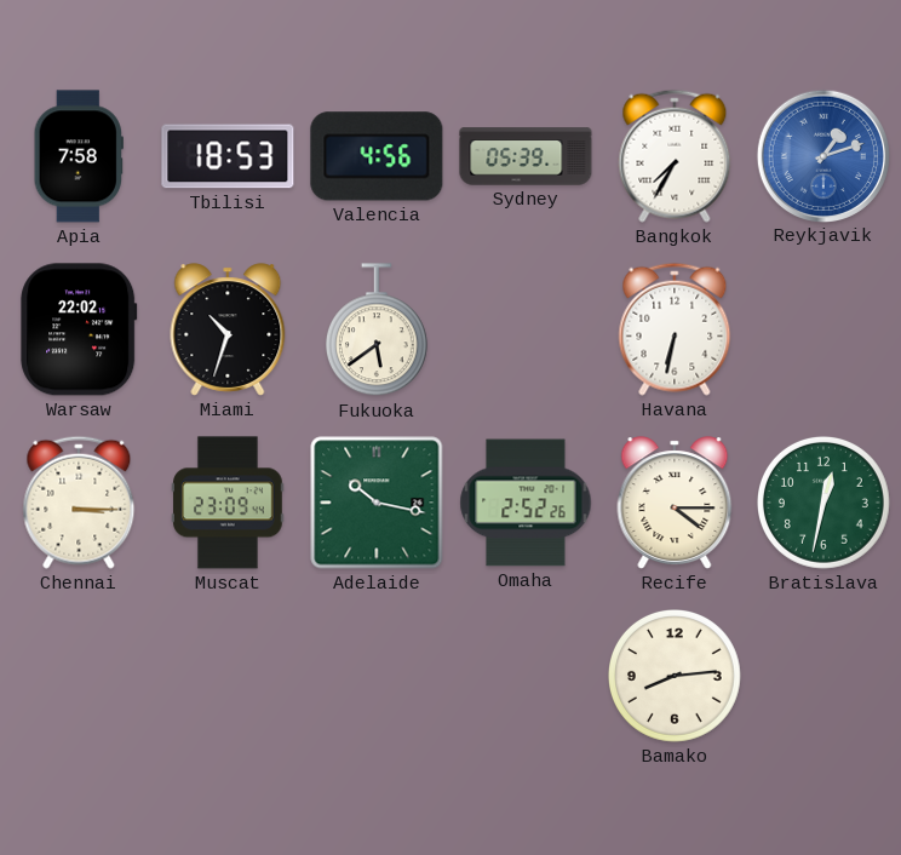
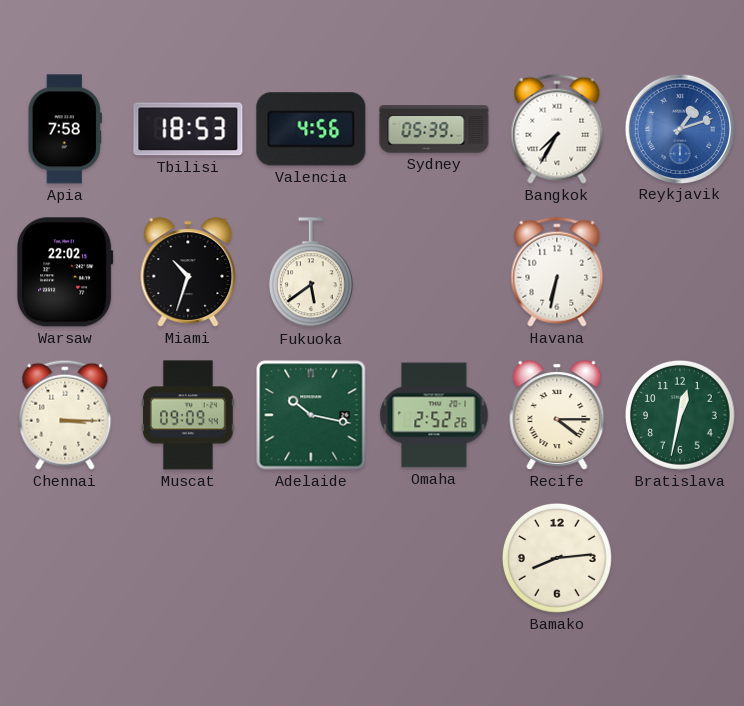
Muscat: 23:09 -> 09:09 (189, 415)
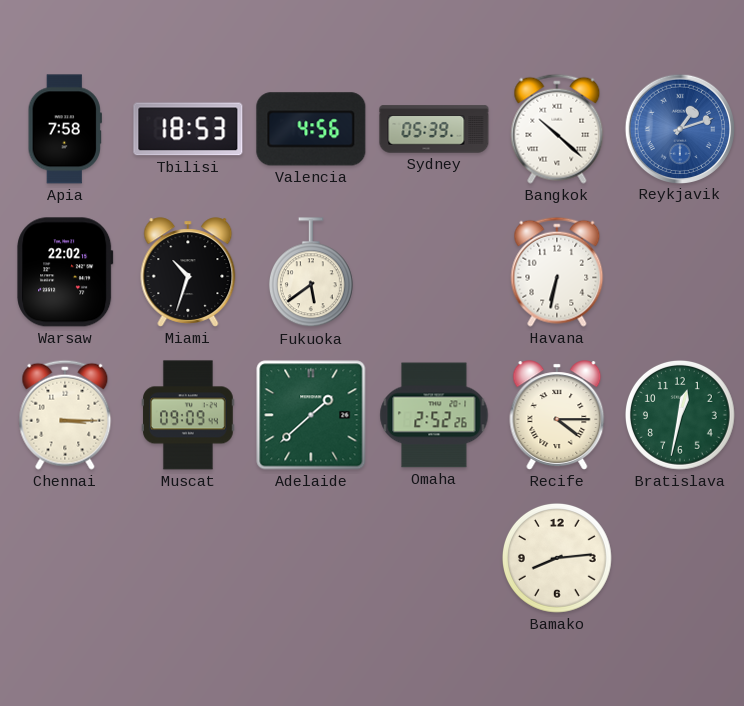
Bangkok: 7:35 -> 10:22 (557, 129)
Adelaide: 10:17 -> 1:38 (311, 415)
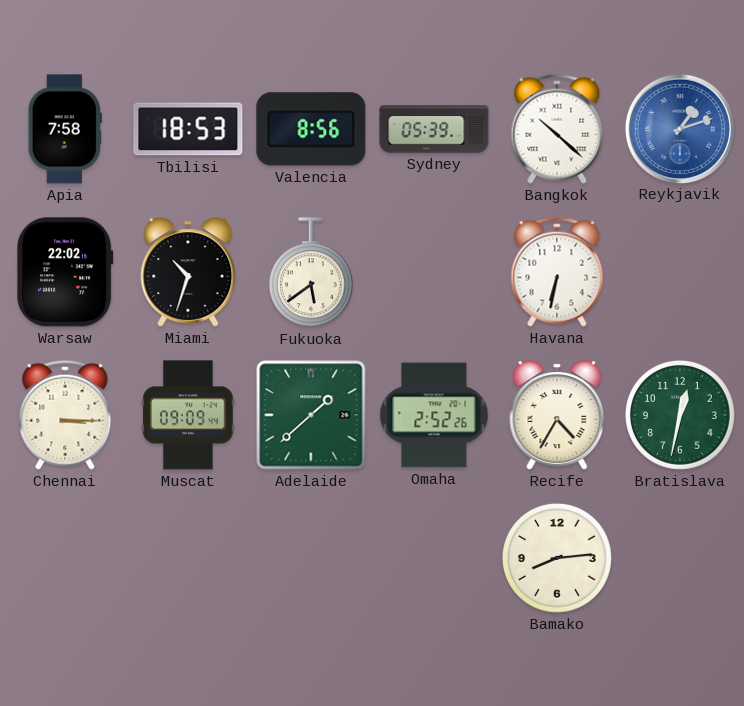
Valencia: 4:56 -> 8:56 (311, 129)
Recife: 4:15 -> 4:35 (557, 415)
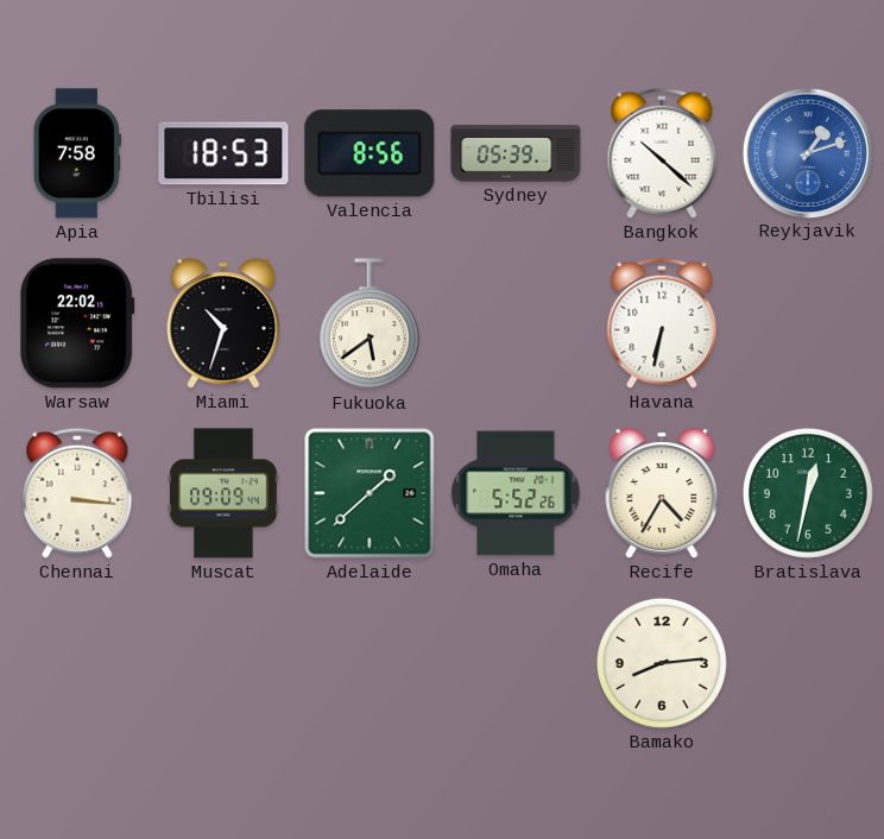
Chennai: 3:15 -> 3:16 (77, 493)
Omaha: 2:52 -> 5:52 (516, 493)
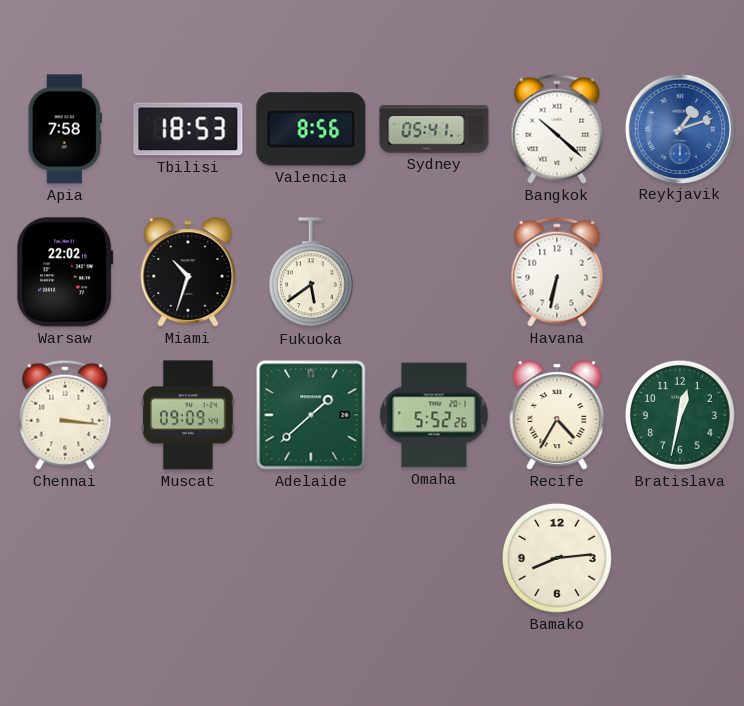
Sydney: 05:39 -> 05:41 (434, 129)
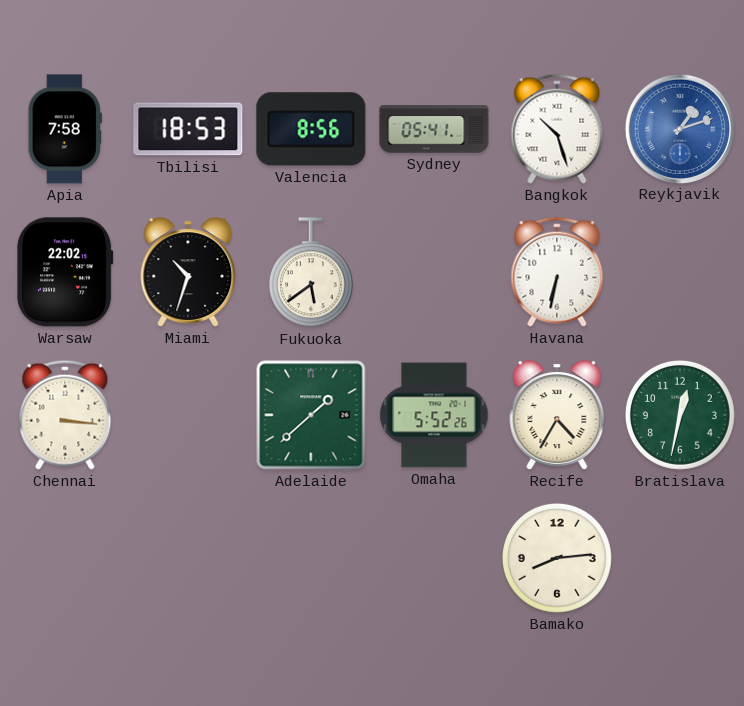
Bangkok: 10:22 -> 10:27 (557, 129)
Muscat: 09:09 -> none (189, 415)
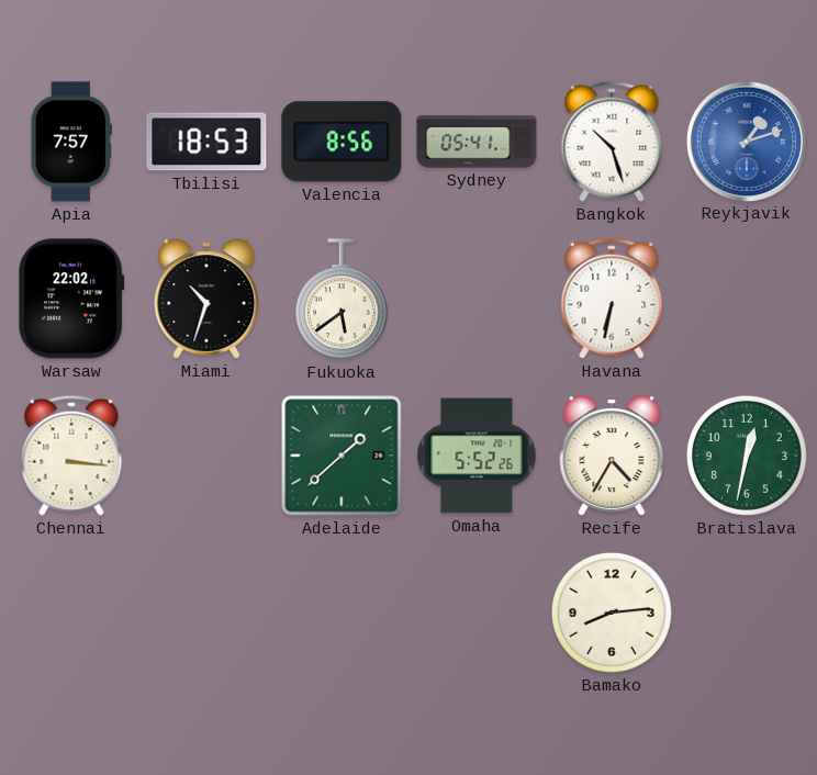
Apia: 7:58 -> 7:57 (71, 142)
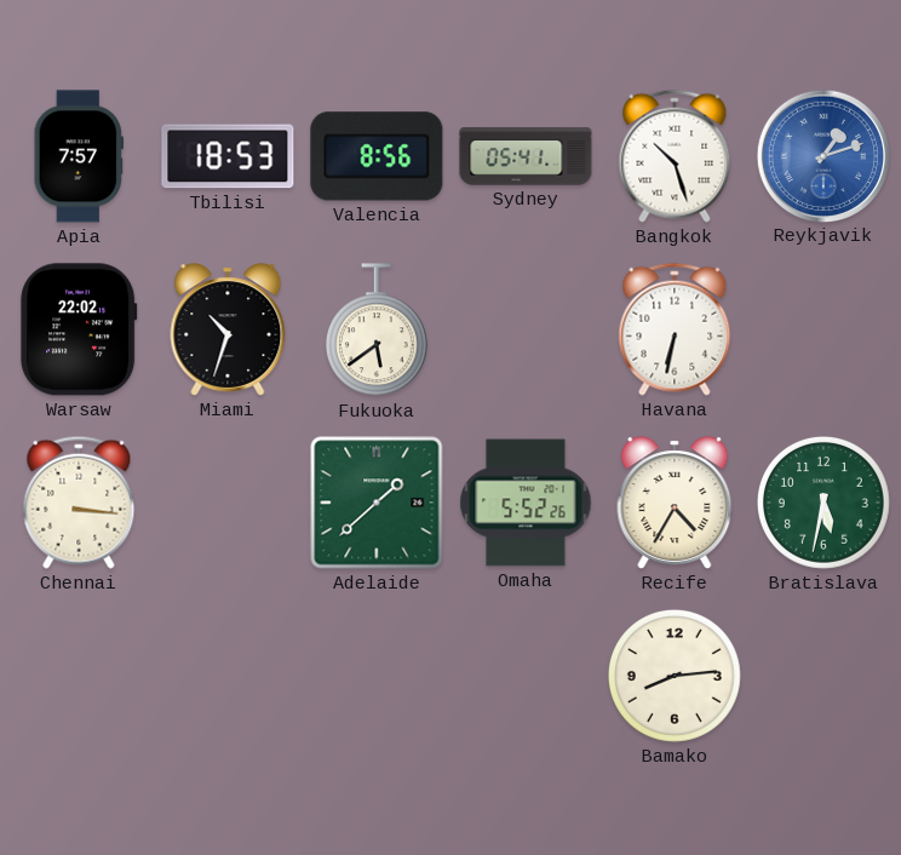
Bratislava: 12:32 -> 5:32 (825, 504)
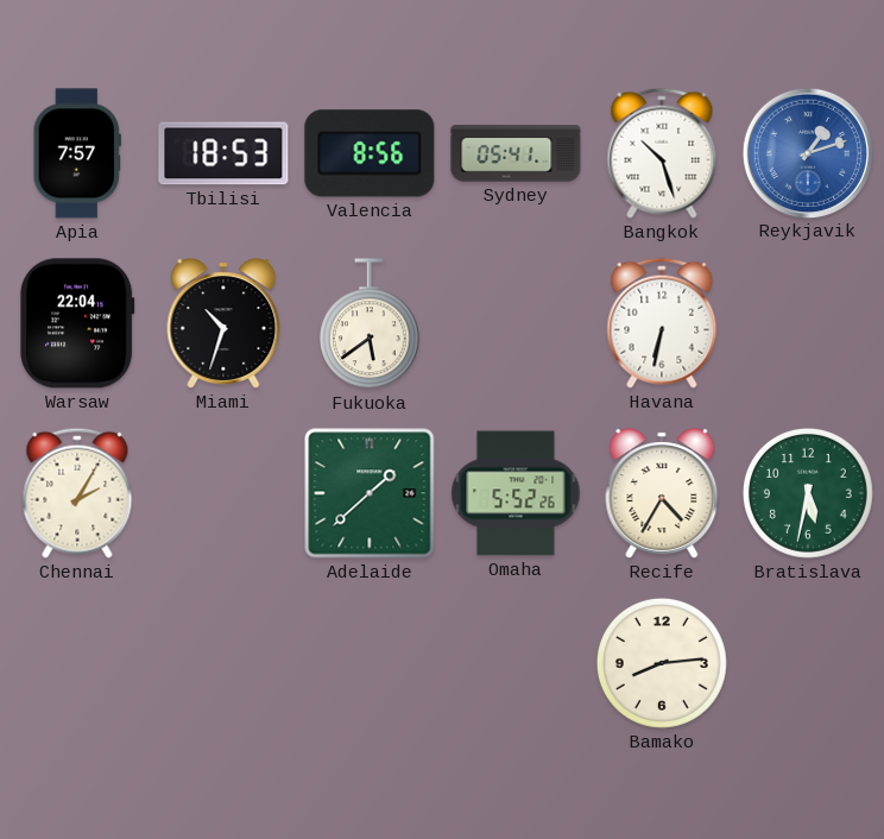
Warsaw: 22:02 -> 22:04 (77, 323)
Chennai: 3:16 -> 2:05 (77, 493)
